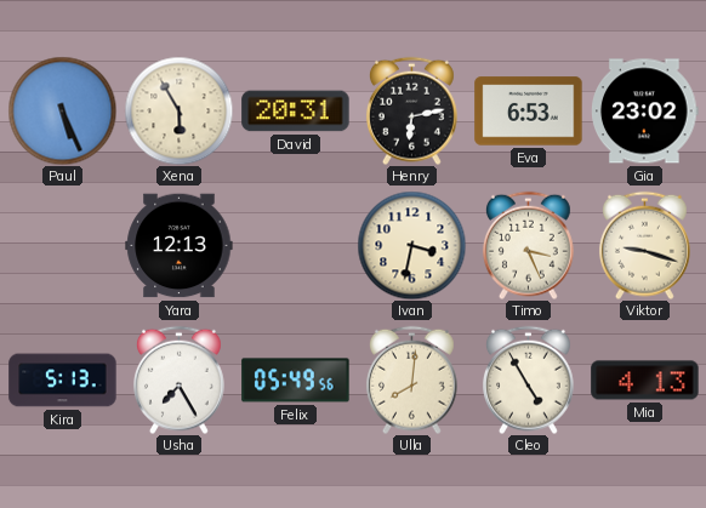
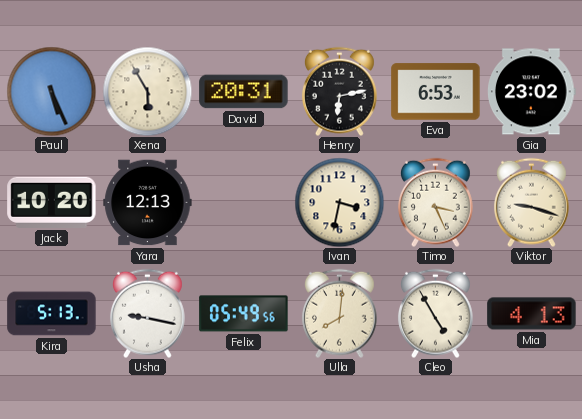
Jack: none -> 10:20 (52, 202)
Usha: 7:25 -> 9:17 (147, 313)
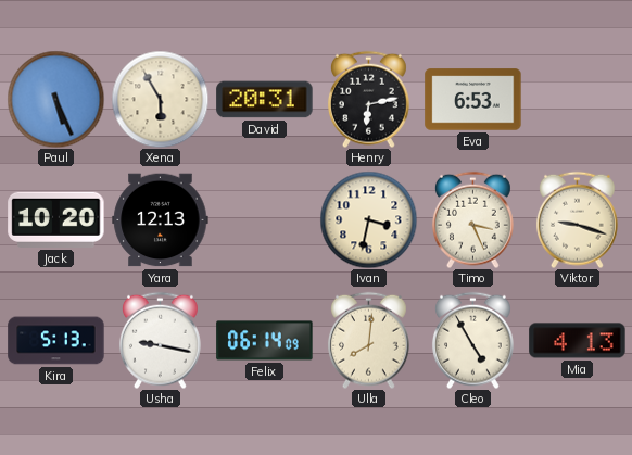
Gia: 23:02 -> none (532, 92)
Felix: 05:49 -> 06:14 (265, 341)
